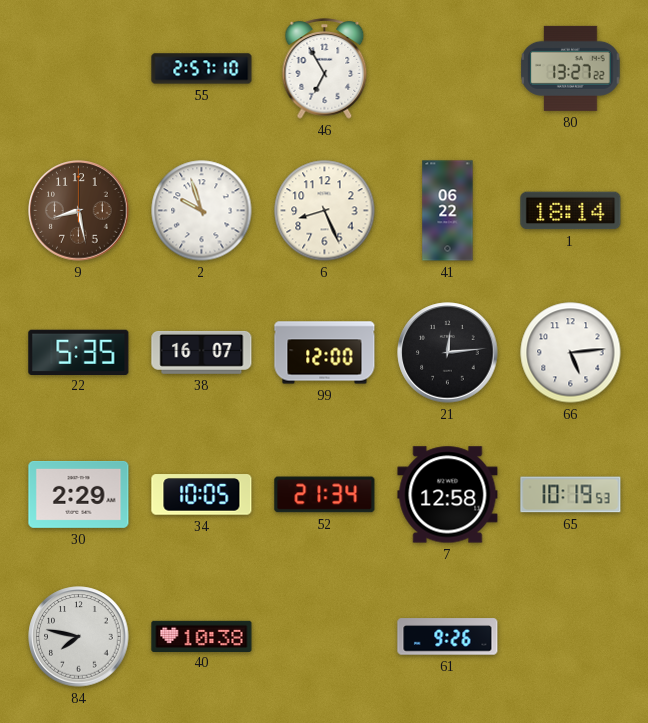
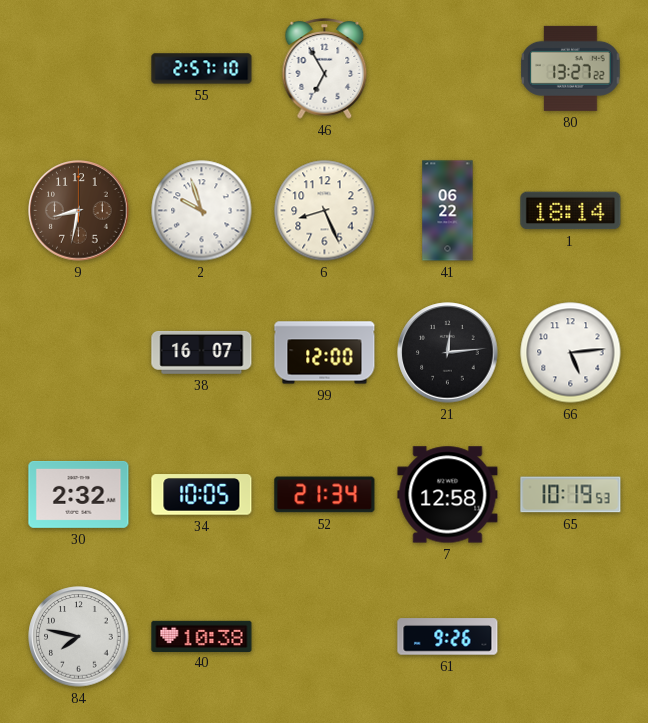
9: 8:28 -> 8:32 (79, 211)
22: 5:35 -> none (79, 352)
30: 2:29 -> 2:32 (79, 494)
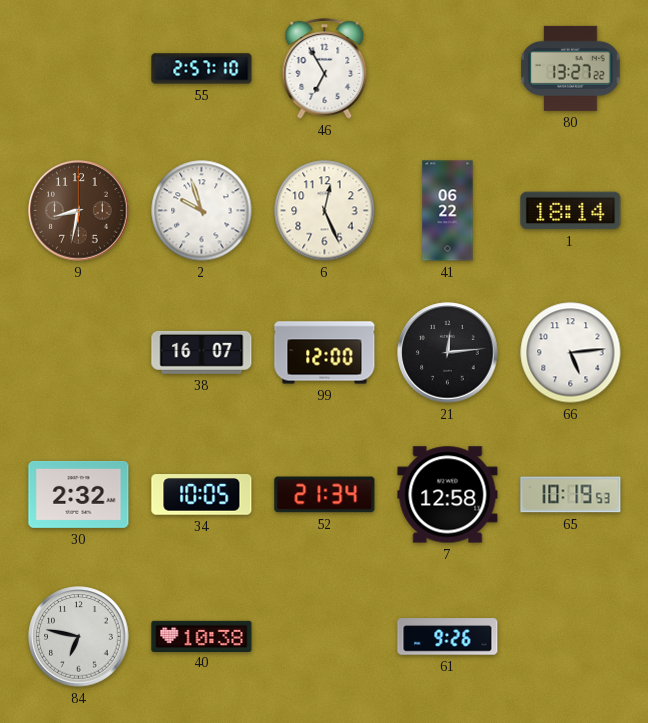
6: 8:26 -> 12:26 (325, 211)
84: 7:47 -> 6:47 (79, 637)
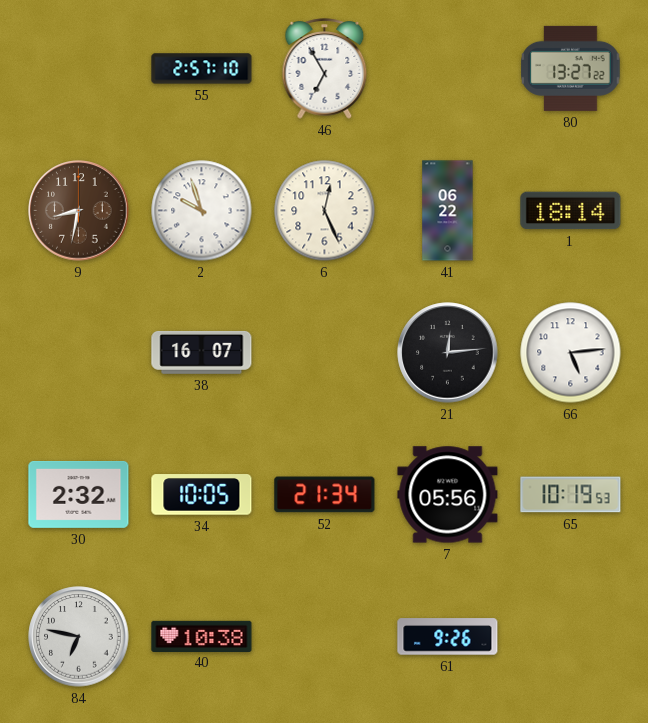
99: 12:00 -> none (325, 353)
7: 12:58 -> 05:56 (448, 495)
